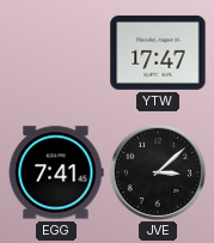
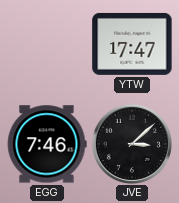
EGG: 7:41 -> 7:46 (47, 144)
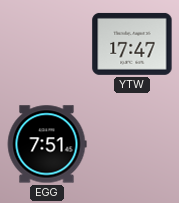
EGG: 7:46 -> 7:51 (47, 144)
JVE: 3:08 -> none (131, 143)
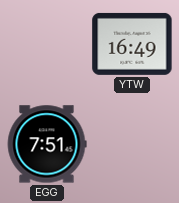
YTW: 17:47 -> 16:49 (132, 44)
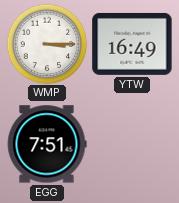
WMP: none -> 3:15 (47, 44)
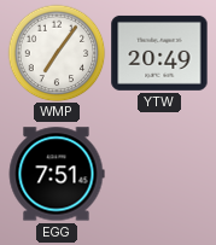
WMP: 3:15 -> 7:06 (57, 53)
YTW: 16:49 -> 20:49 (159, 53)
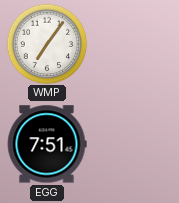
YTW: 20:49 -> none (159, 53)
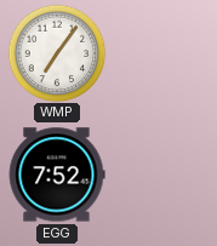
EGG: 7:51 -> 7:52 (57, 175)
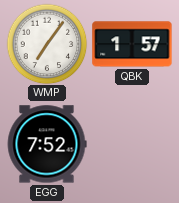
QBK: none -> 1:57 (132, 44)
